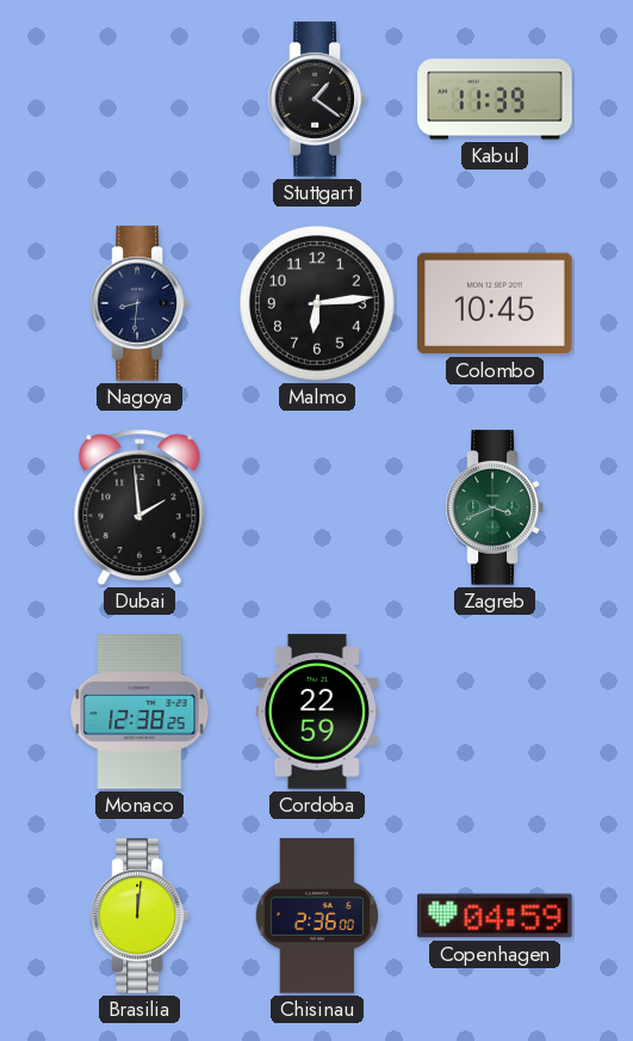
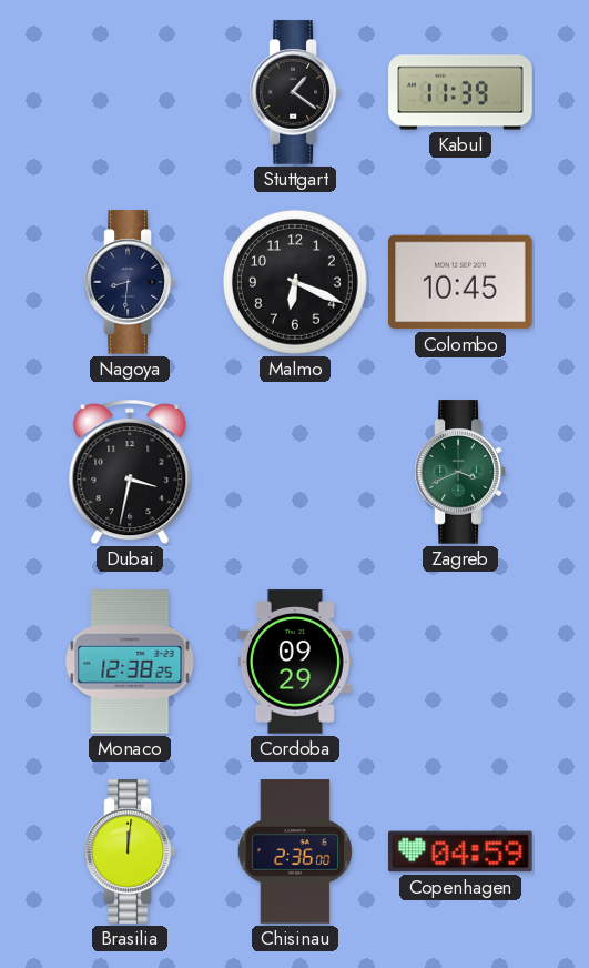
Malmo: 6:14 -> 6:19 (296, 283)
Dubai: 1:59 -> 3:32 (130, 472)
Cordoba: 22:59 -> 09:29 (295, 662)
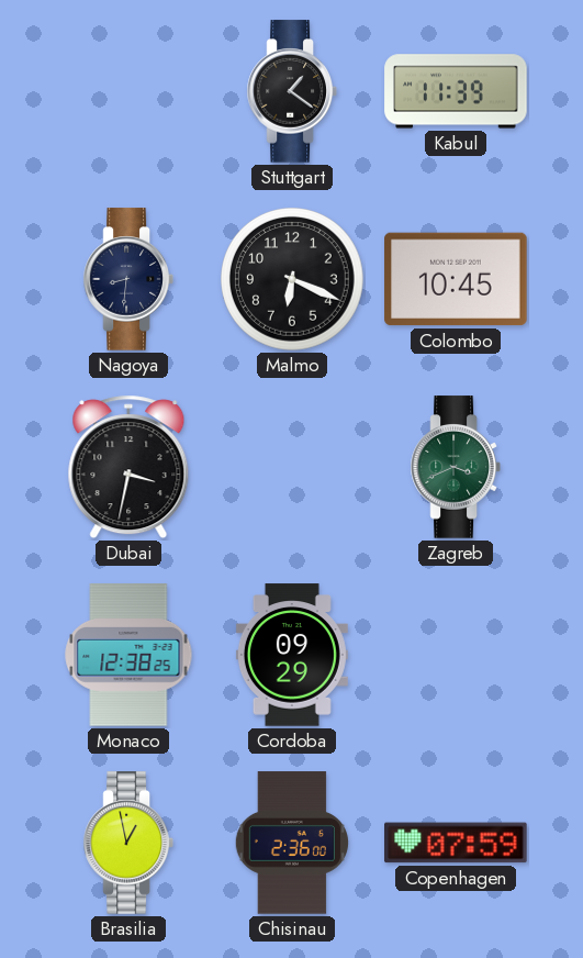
Brasilia: 12:01 -> 12:58 (128, 843)
Copenhagen: 04:59 -> 07:59 (456, 843)
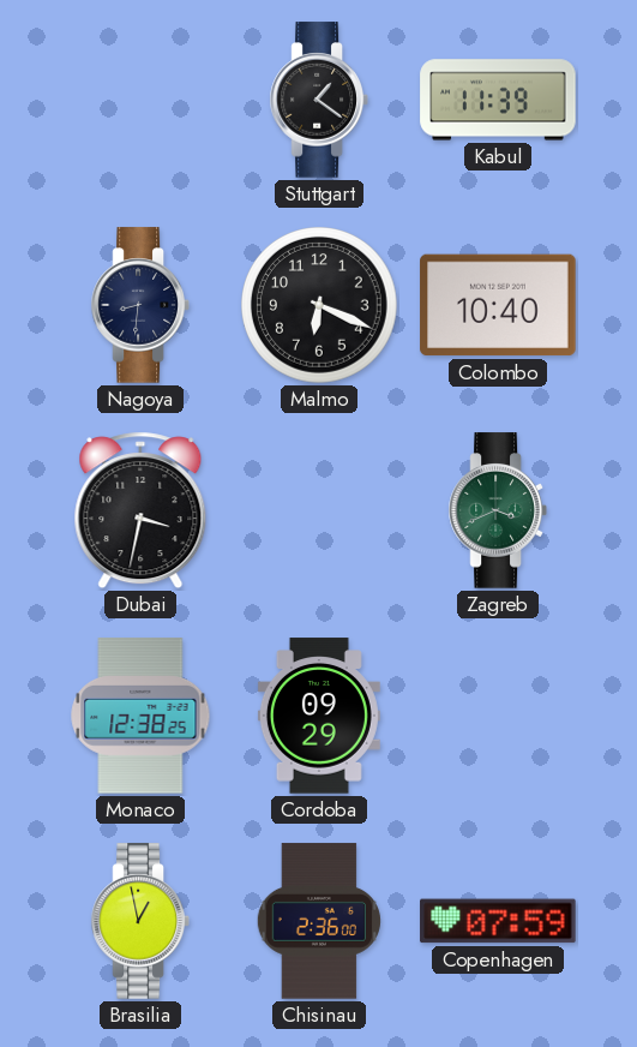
Colombo: 10:45 -> 10:40 (498, 305)
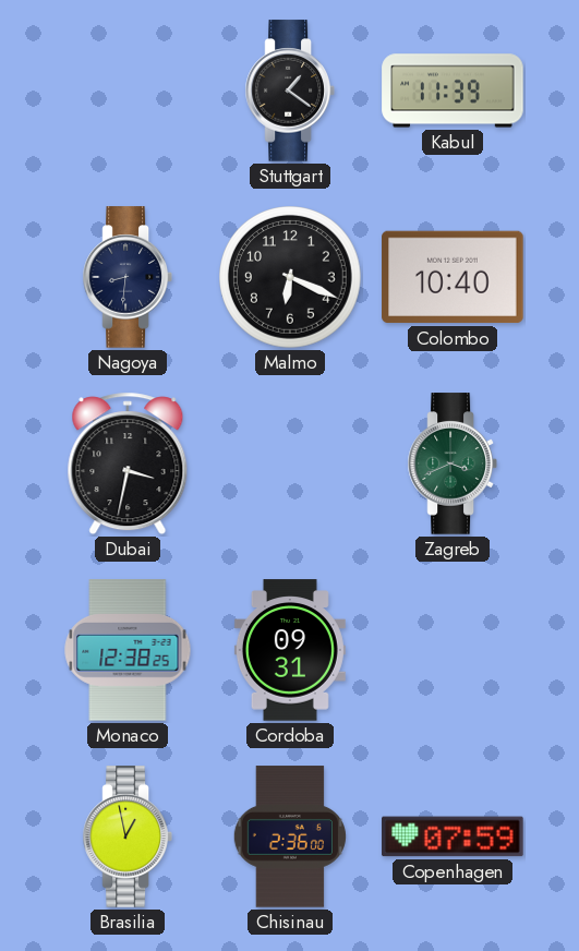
Cordoba: 09:29 -> 09:31 (290, 650)
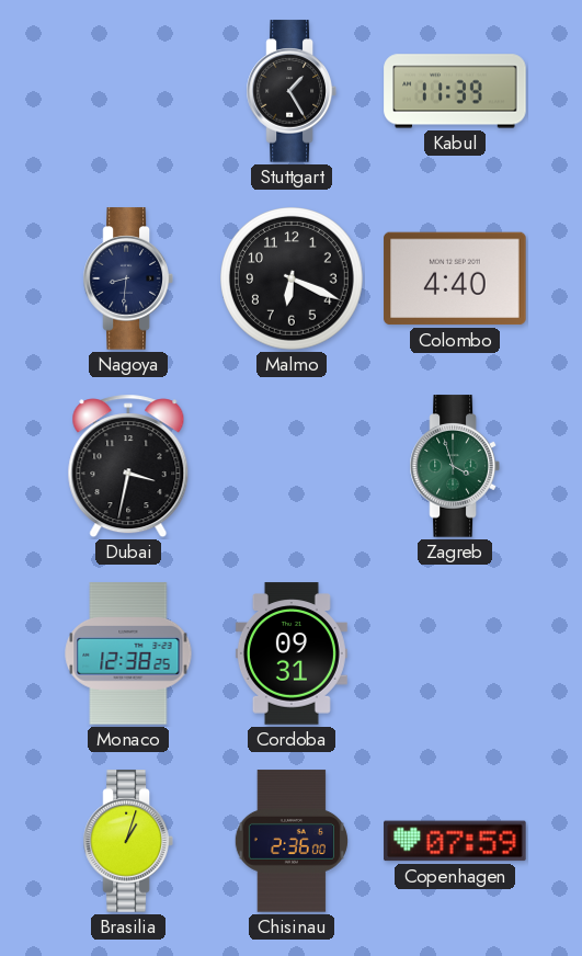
Stuttgart: 1:21 -> 1:25 (292, 91)
Colombo: 10:40 -> 4:40 (455, 278)
Zagreb: 3:41 -> 3:57 (455, 466)
Brasilia: 12:58 -> 1:03 (128, 841)
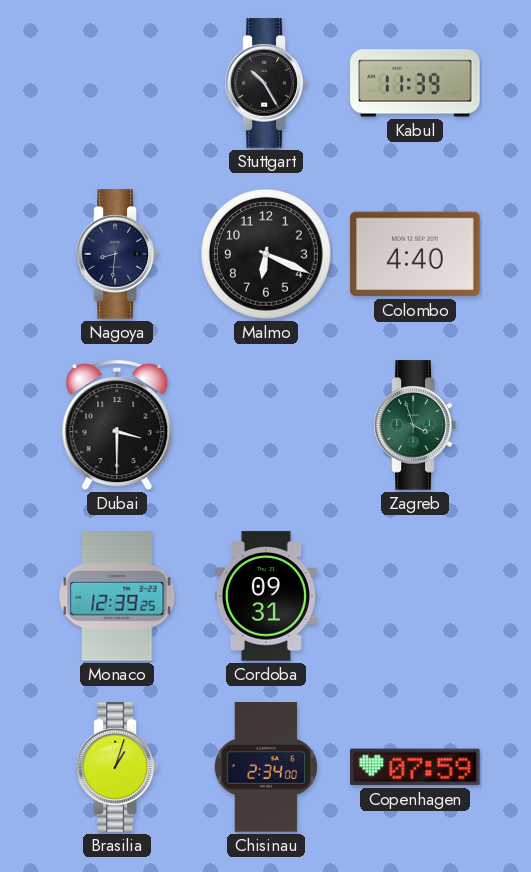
Stuttgart: 1:25 -> 10:25 (266, 83)
Dubai: 3:32 -> 3:30 (117, 425)
Monaco: 12:38 -> 12:39 (117, 596)
Chisinau: 2:36 -> 2:34 (266, 767)
